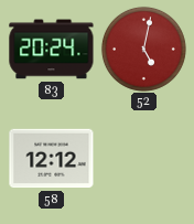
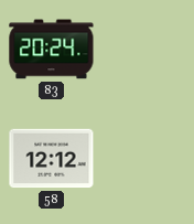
52: 5:02 -> none (143, 49)
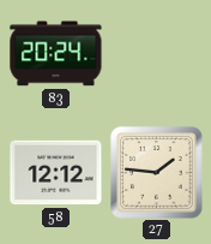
27: none -> 1:46 (157, 173)
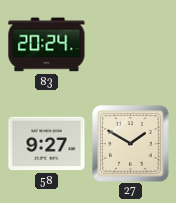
58: 12:12 -> 9:27 (47, 144)
27: 1:46 -> 1:50 (131, 144)
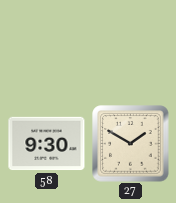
83: 20:24 -> none (47, 45)
58: 9:27 -> 9:30 (47, 144)
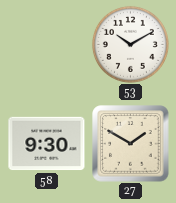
53: none -> 10:10 (130, 44)
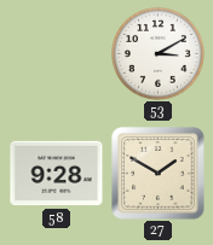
53: 10:10 -> 3:10 (157, 53)
58: 9:30 -> 9:28 (57, 174)
